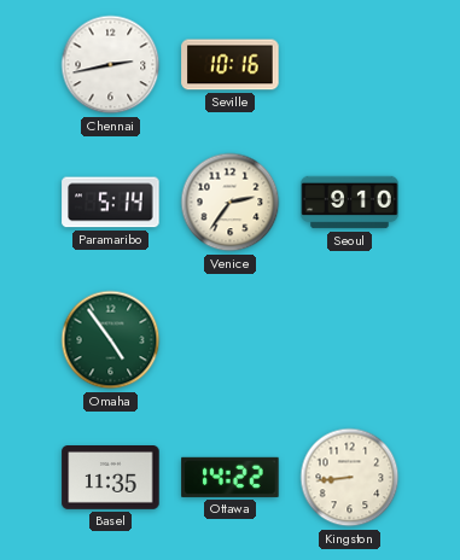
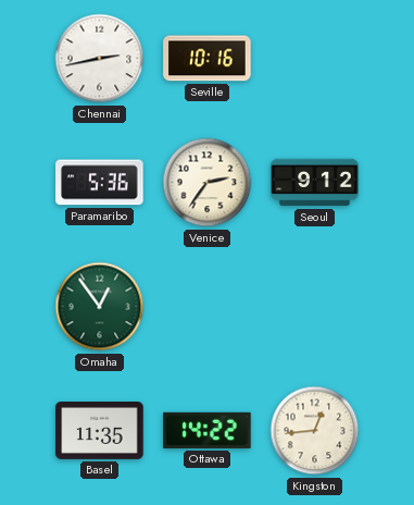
Paramaribo: 5:14 -> 5:36 (100, 183)
Seoul: 9:10 -> 9:12 (315, 183)
Omaha: 4:54 -> 12:54 (100, 307)
Kingston: 8:44 -> 12:44 (315, 431)
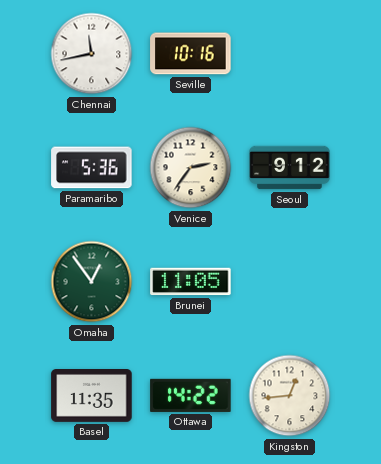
Chennai: 2:43 -> 11:43 (92, 54)
Brunei: none -> 11:05 (191, 282)
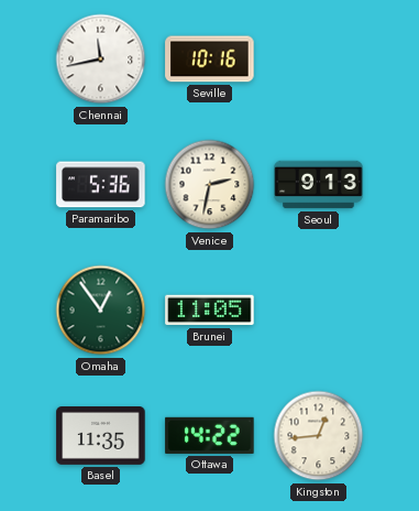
Venice: 2:36 -> 2:32 (210, 185)
Seoul: 9:12 -> 9:13 (319, 185)
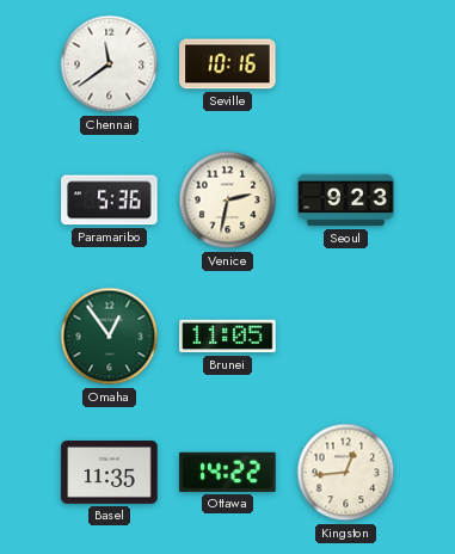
Chennai: 11:43 -> 11:39 (110, 64)
Seoul: 9:13 -> 9:23 (346, 201)
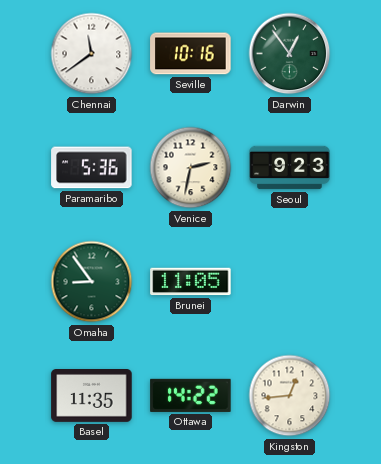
Darwin: none -> 12:54 (290, 54)
Omaha: 12:54 -> 8:54 (92, 282)
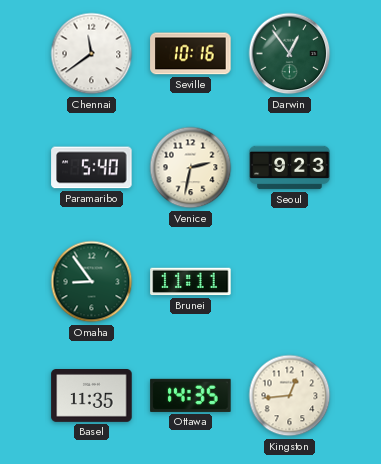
Paramaribo: 5:36 -> 5:40 (92, 168)
Brunei: 11:05 -> 11:11 (191, 282)
Ottawa: 14:22 -> 14:35 (191, 395)
